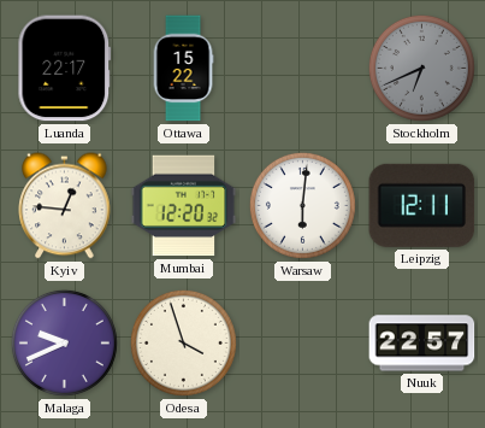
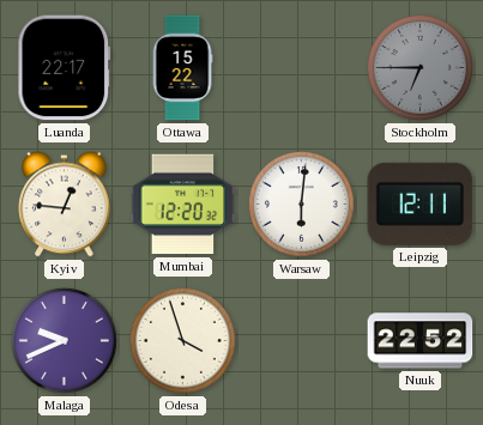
Stockholm: 6:41 -> 6:45 (419, 67)
Nuuk: 22:57 -> 22:52 (421, 341)
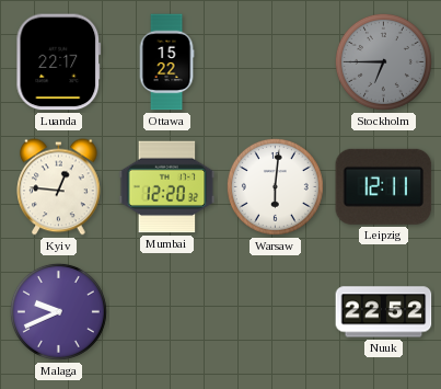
Odesa: 3:57 -> none (182, 340)
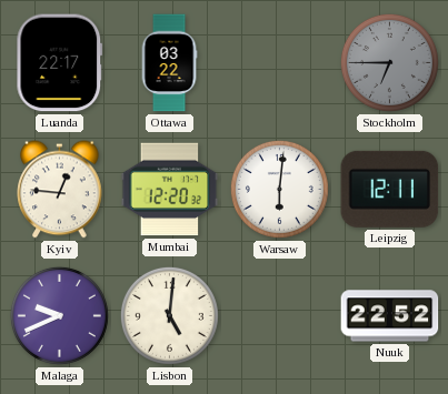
Ottawa: 15:22 -> 03:22 (169, 63)
Lisbon: none -> 5:01 (169, 315)
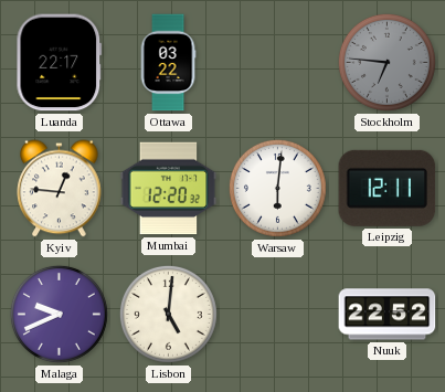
Stockholm: 6:45 -> 6:46 (386, 62)
